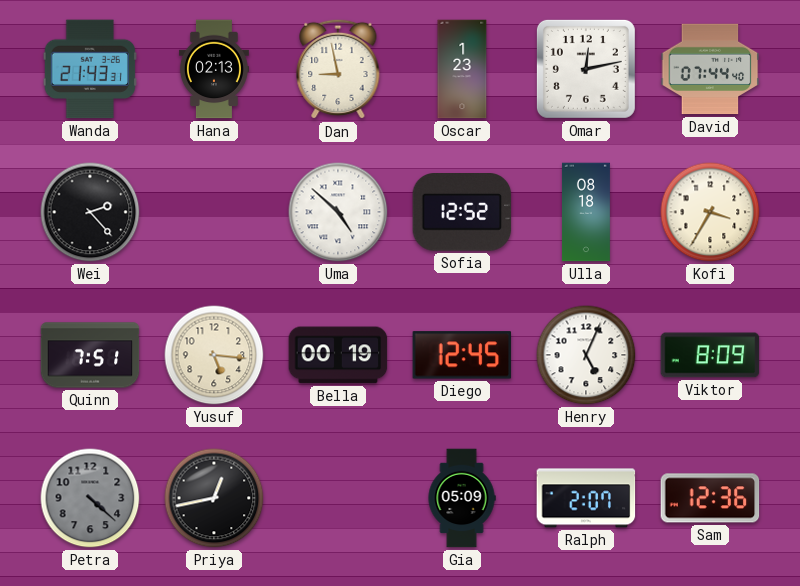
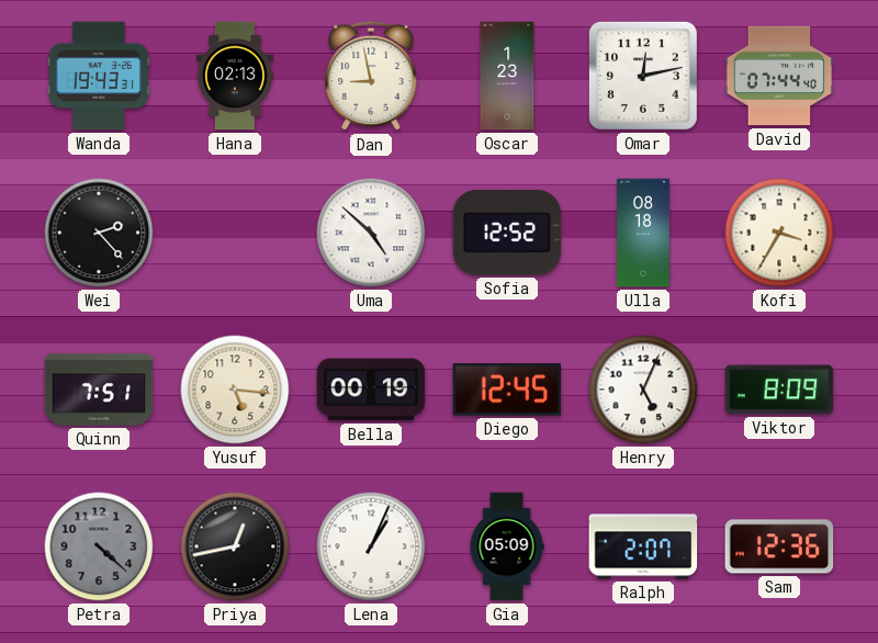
Wanda: 21:43 -> 19:43 (98, 76)
Lena: none -> 1:04 (371, 546)
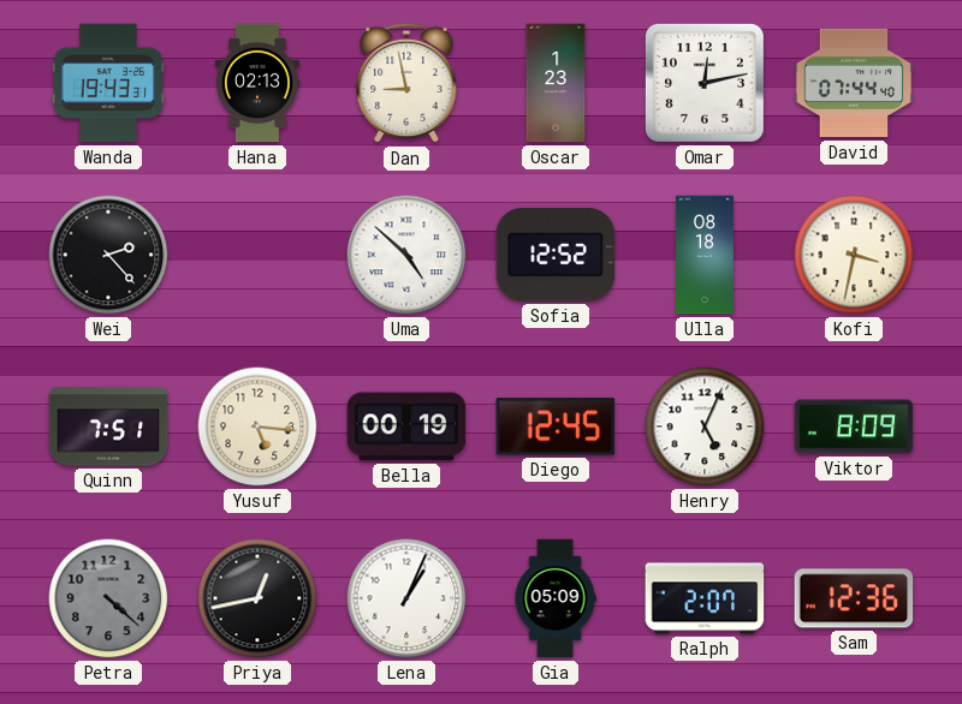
Kofi: 3:35 -> 3:32 (854, 255)
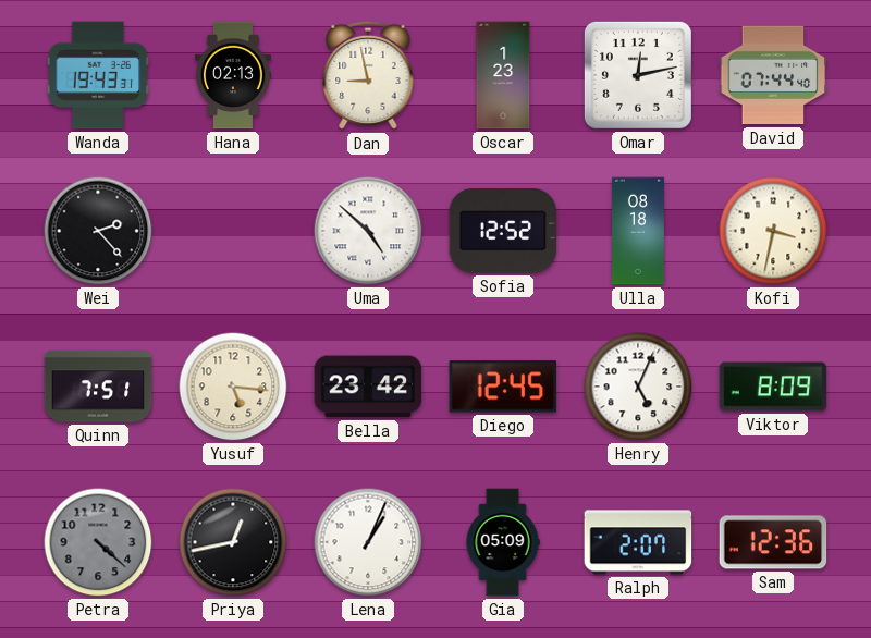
Bella: 00:19 -> 23:42 (368, 387)
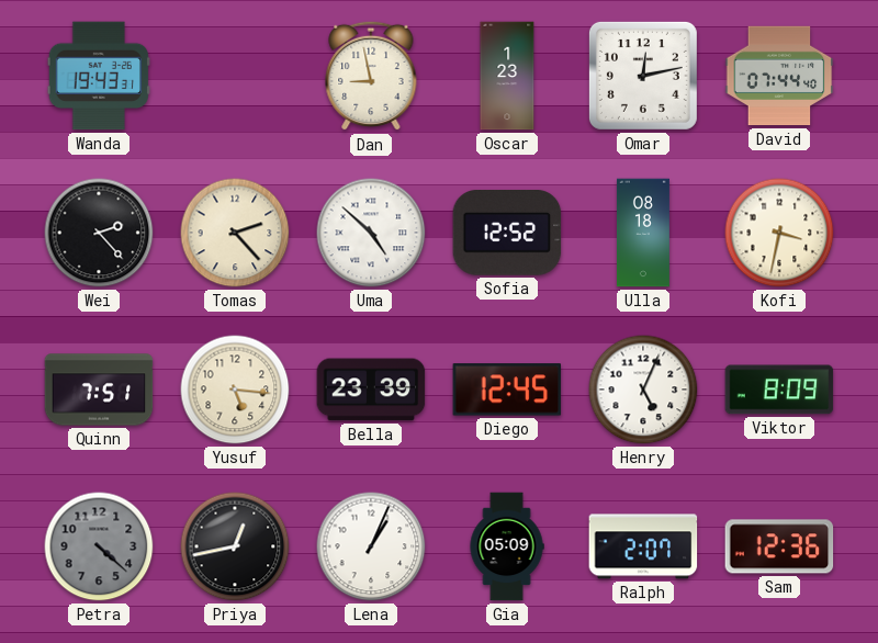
Hana: 02:13 -> none (233, 75)
Tomas: none -> 2:23 (235, 233)
Bella: 23:42 -> 23:39 (371, 390)
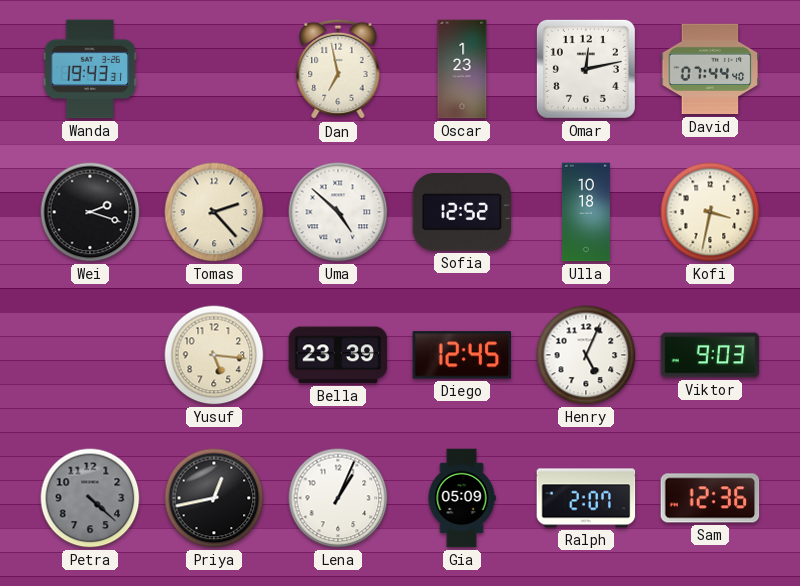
Dan: 8:58 -> 6:58 (338, 69)
Wei: 2:23 -> 2:18 (90, 212)
Ulla: 08:18 -> 10:18 (586, 212)
Quinn: 7:51 -> none (99, 390)
Viktor: 8:09 -> 9:03 (710, 355)
